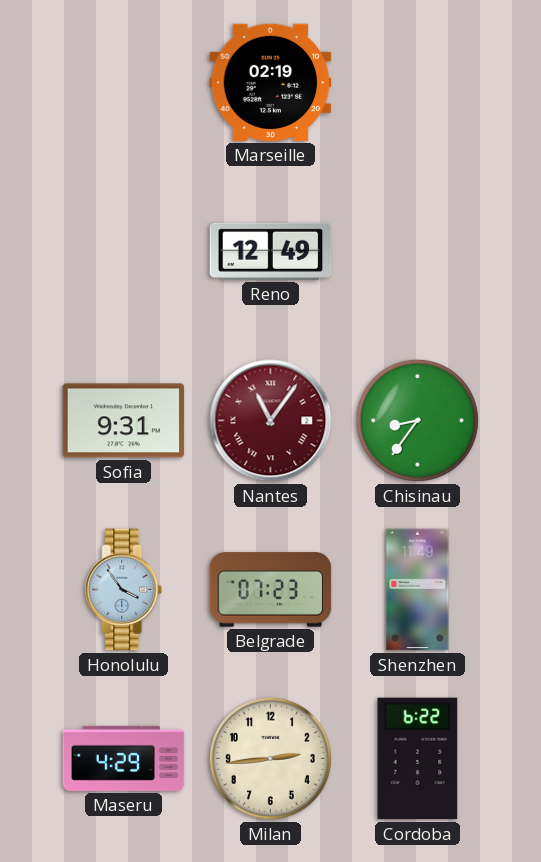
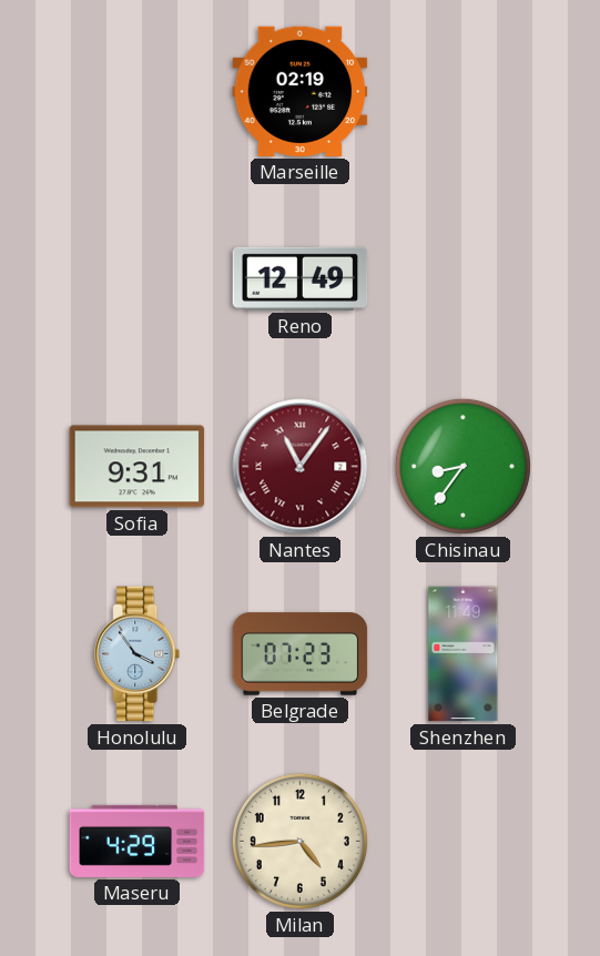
Milan: 2:44 -> 4:44 (299, 841)
Cordoba: 6:22 -> none (418, 759)
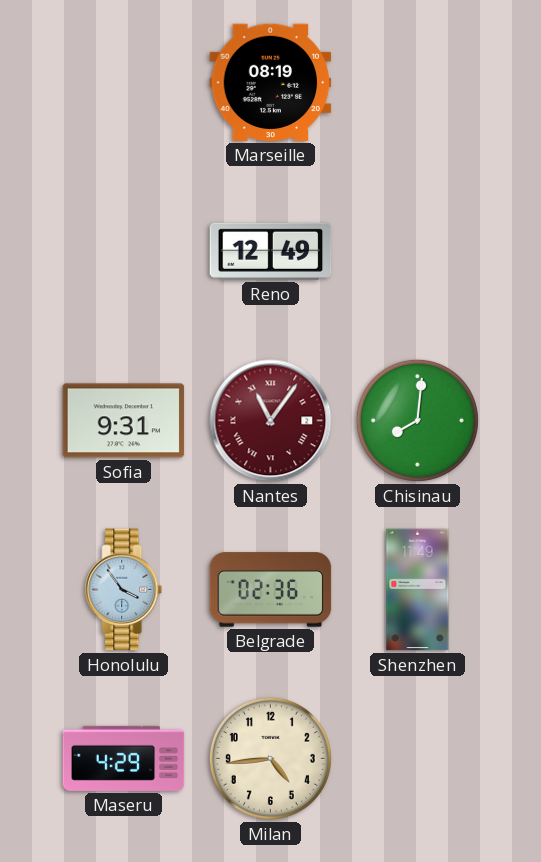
Marseille: 02:19 -> 08:19 (271, 82)
Chisinau: 8:36 -> 8:01 (417, 420)
Belgrade: 07:23 -> 02:36 (271, 590)
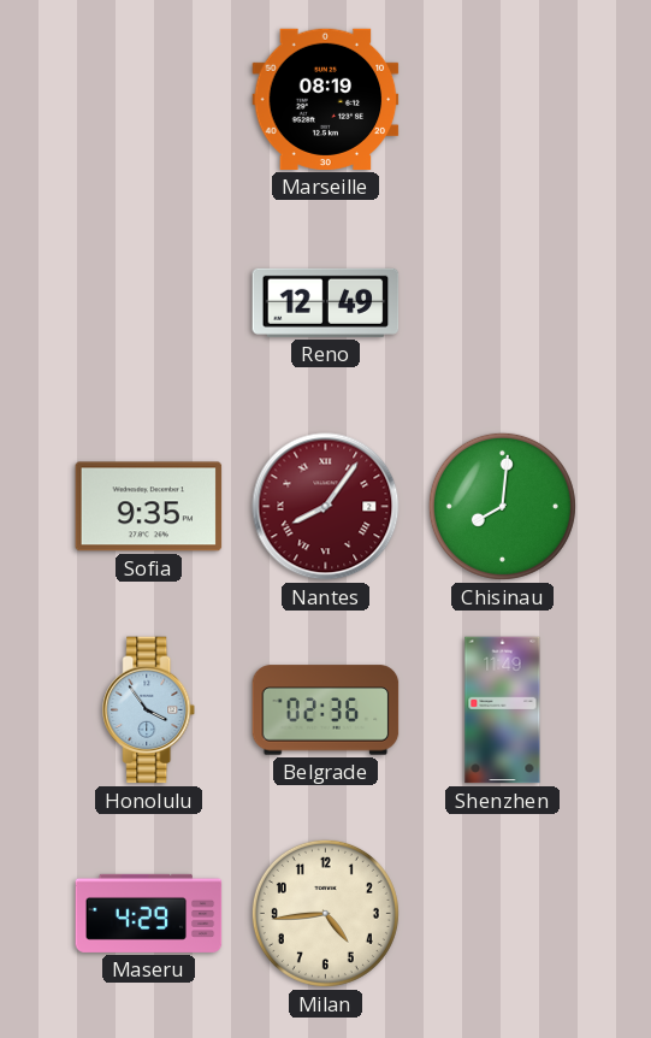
Sofia: 9:31 -> 9:35 (149, 507)
Nantes: 11:06 -> 8:06 (326, 507)
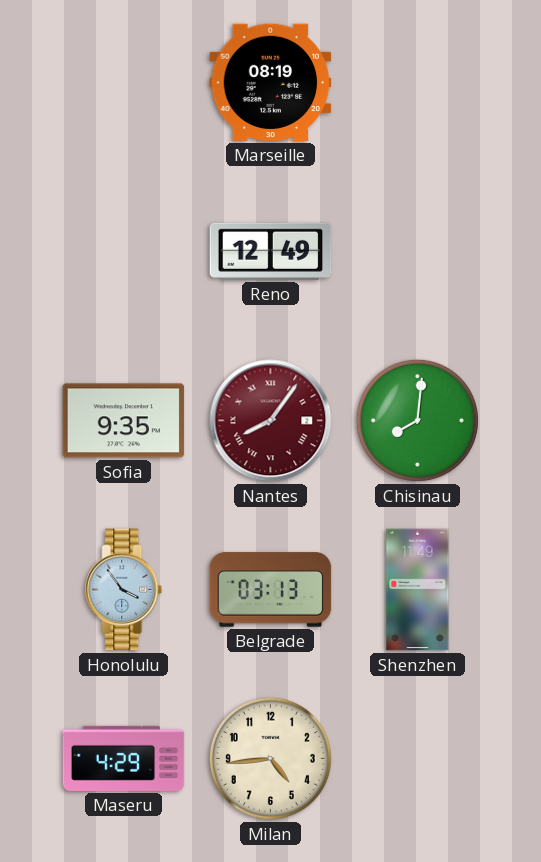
Belgrade: 02:36 -> 03:13 (271, 590)
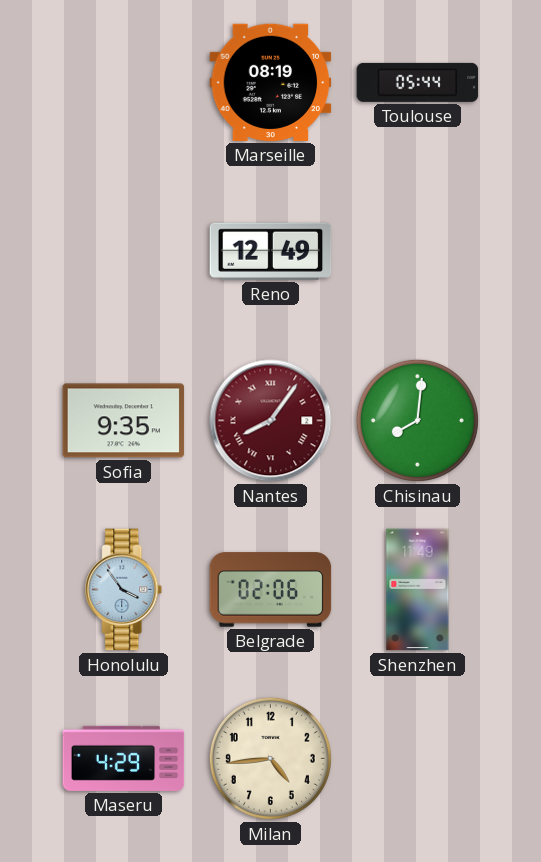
Toulouse: none -> 05:44 (418, 82)
Belgrade: 03:13 -> 02:06 (271, 590)
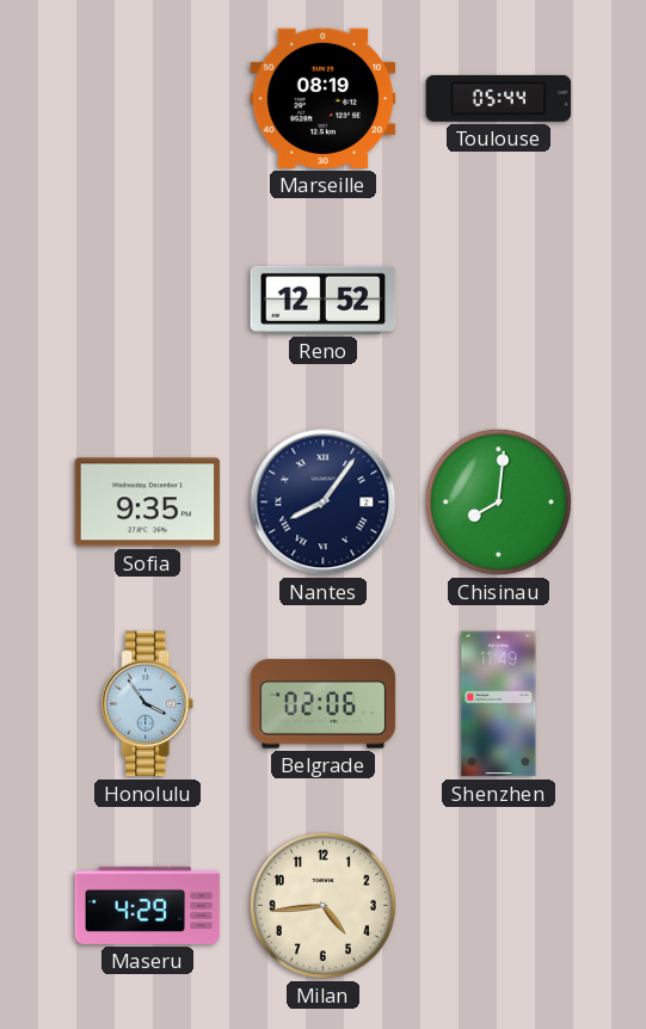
Reno: 12:49 -> 12:52 (324, 300)
Nantes dial: burgundy -> navy (324, 503)
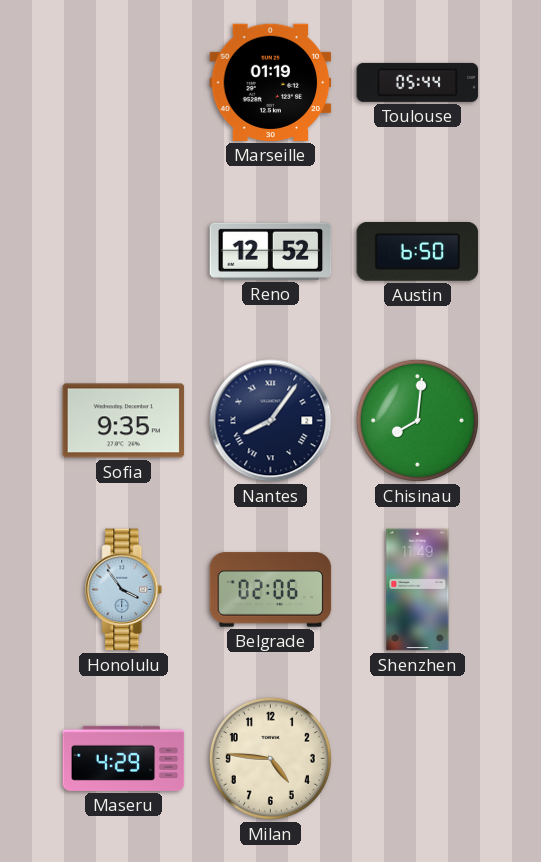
Marseille: 08:19 -> 01:19 (271, 82)
Austin: none -> 6:50 (418, 252)
Milan: 4:44 -> 4:46 (270, 758)
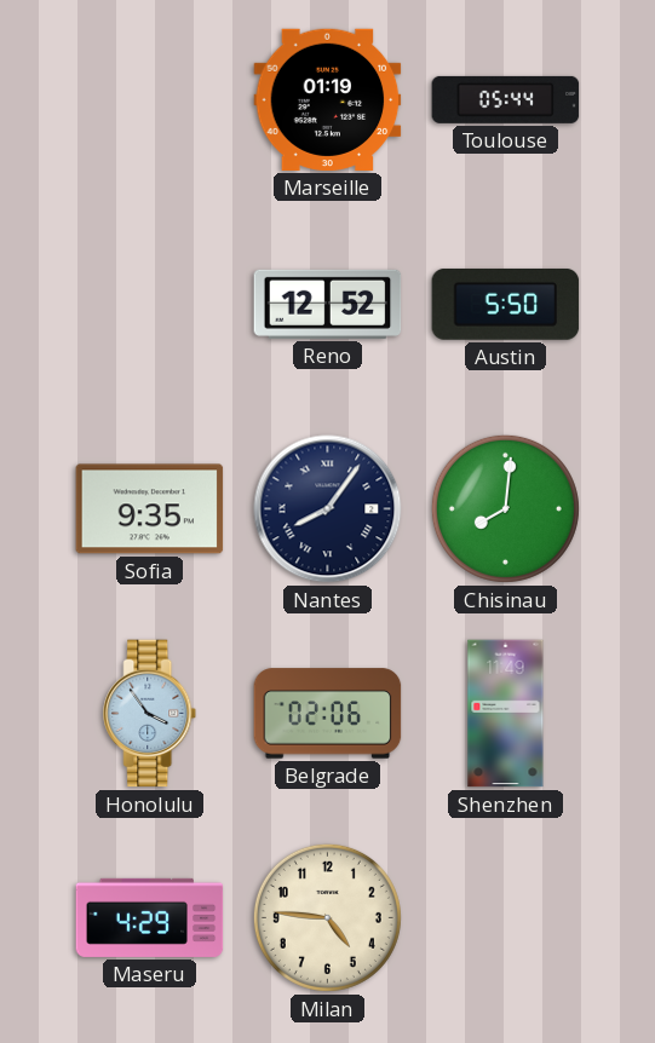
Austin: 6:50 -> 5:50 (506, 305)
